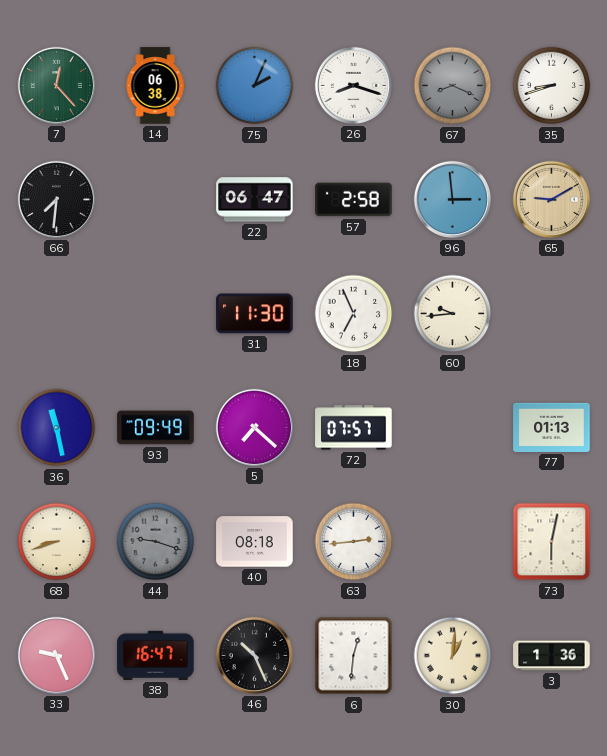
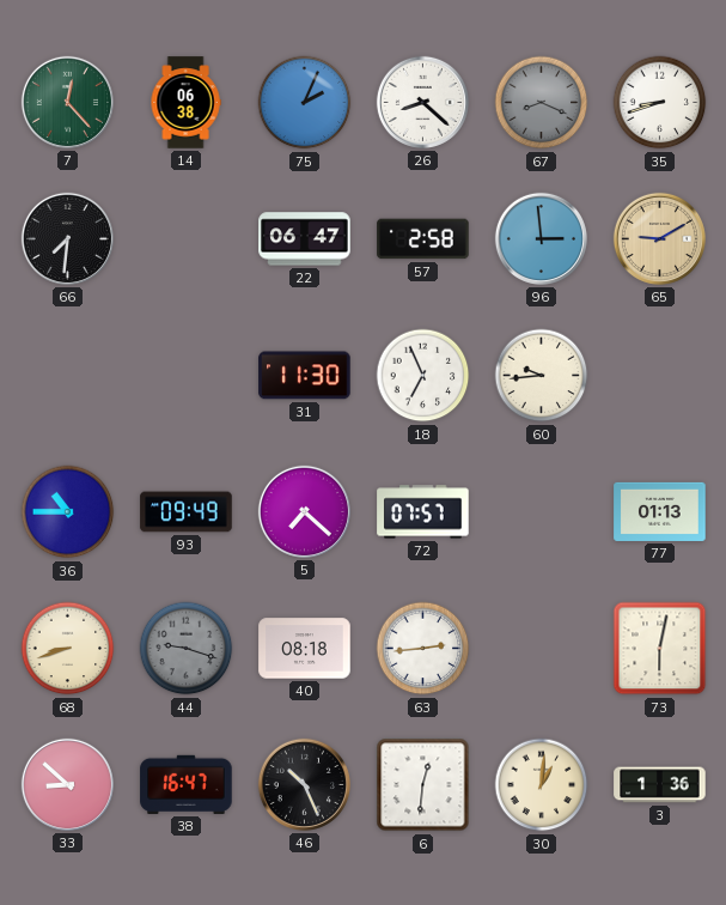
26: 8:18 -> 8:22 (422, 102)
36: 11:28 -> 10:45 (68, 512)
33: 9:26 -> 8:52 (67, 784)
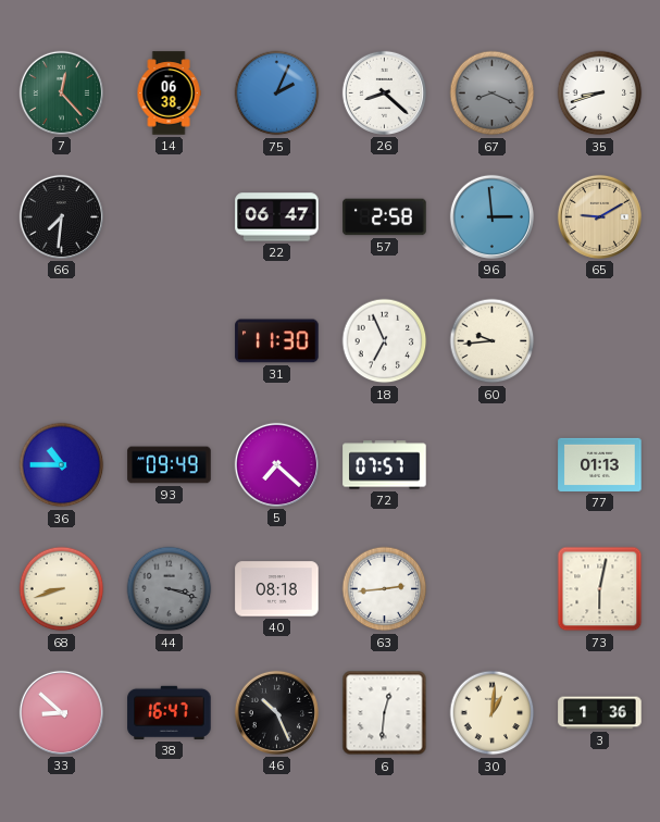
44: 9:18 -> 3:18 (170, 589)
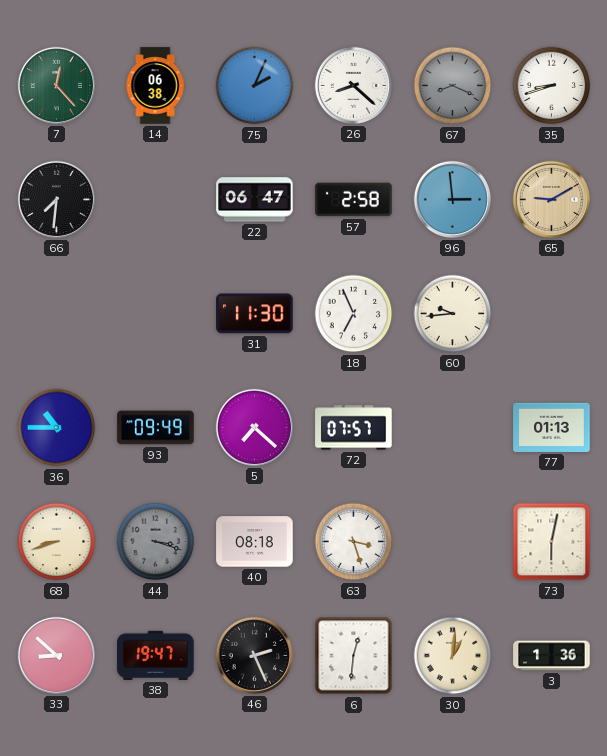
63: 2:44 -> 3:27 (354, 542)
38: 16:47 -> 19:47 (156, 655)
46: 10:26 -> 2:26 (254, 655)
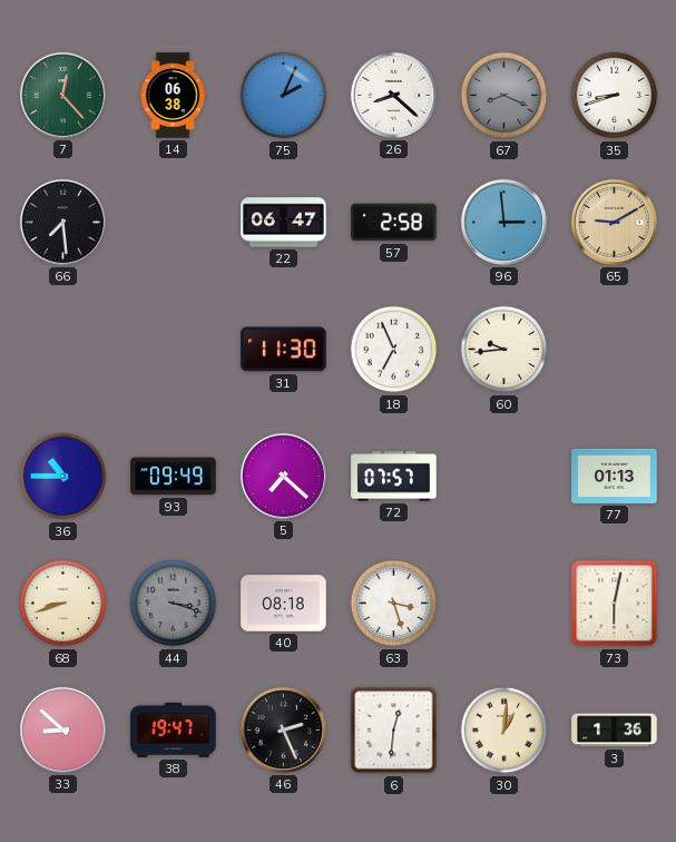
66: 7:31 -> 7:29 (62, 222)
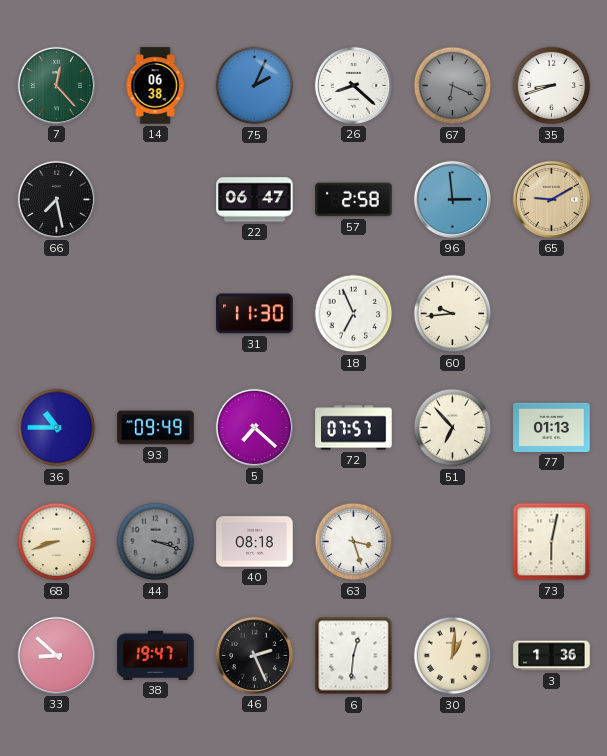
67: 8:19 -> 6:19 (453, 86)
66: 7:29 -> 7:28 (56, 199)
51: none -> 6:53 (453, 428)
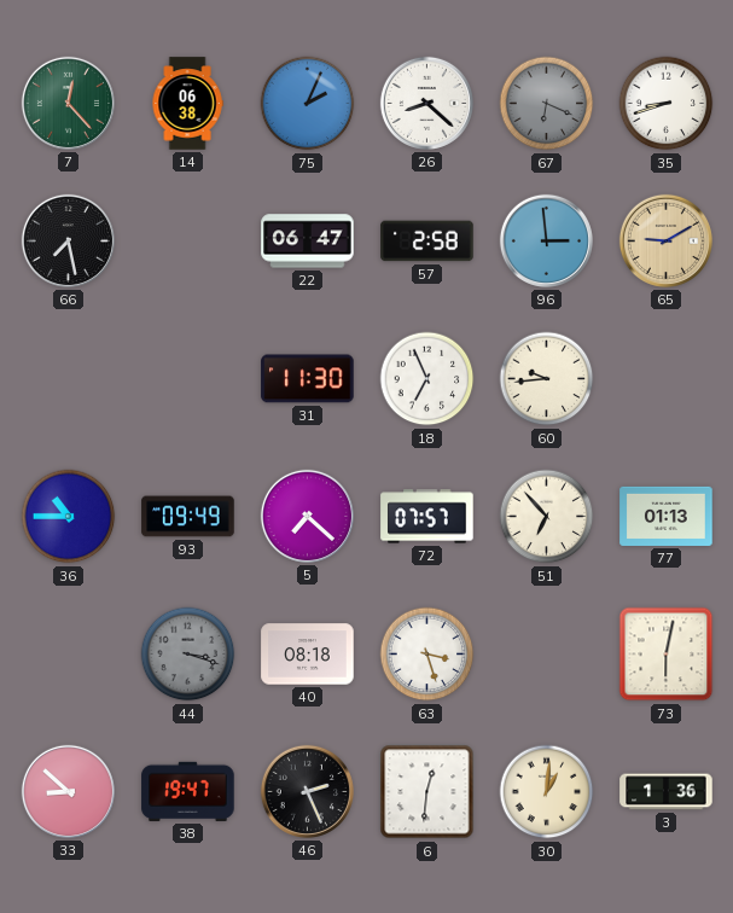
68: 8:42 -> none (57, 542)
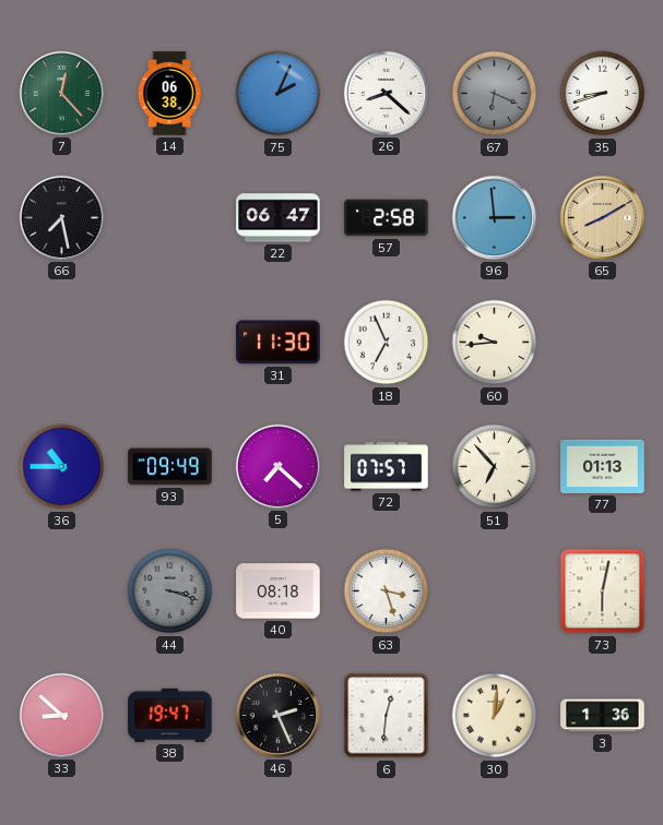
65: 9:10 -> 8:10 (602, 217)
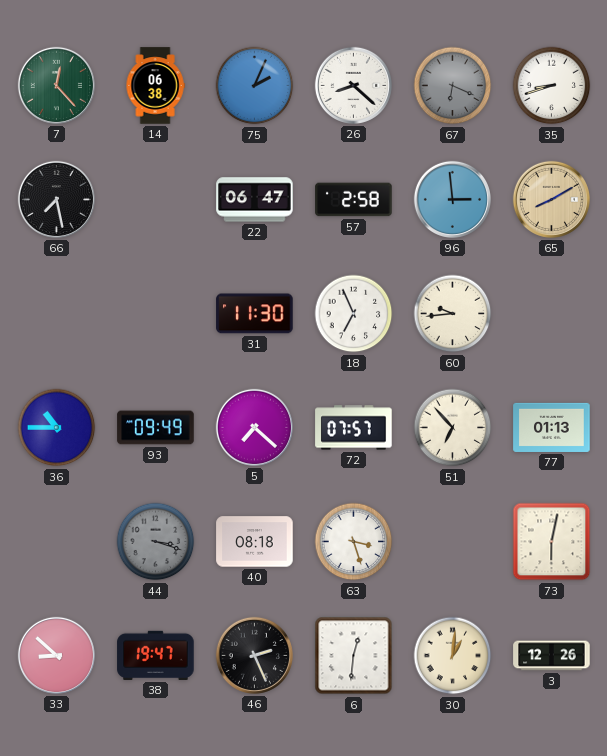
3: 1:36 -> 12:26 (552, 656)
